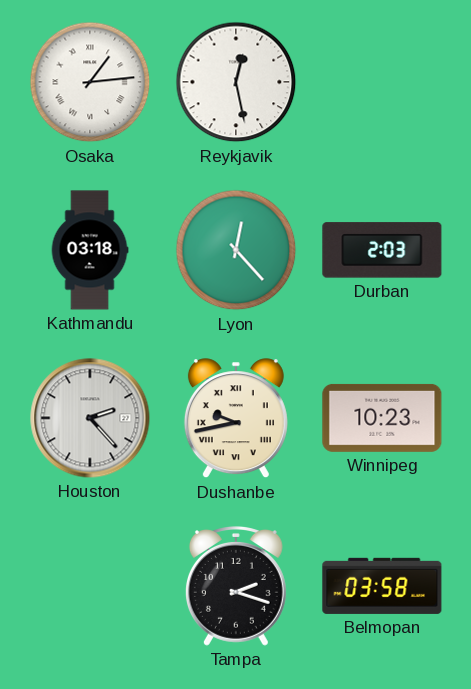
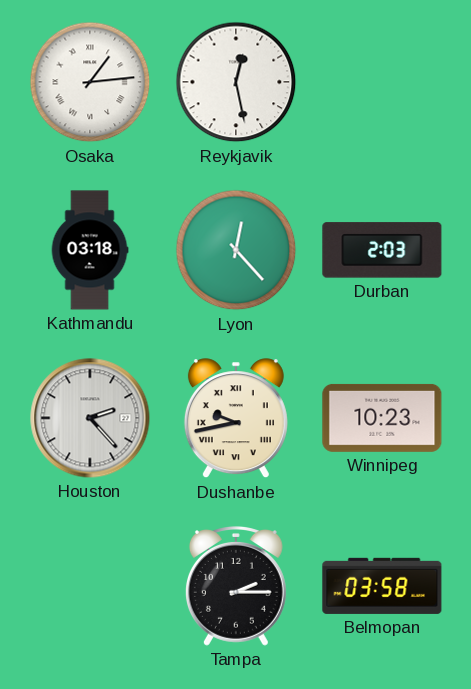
Tampa: 2:18 -> 2:15 (236, 587)
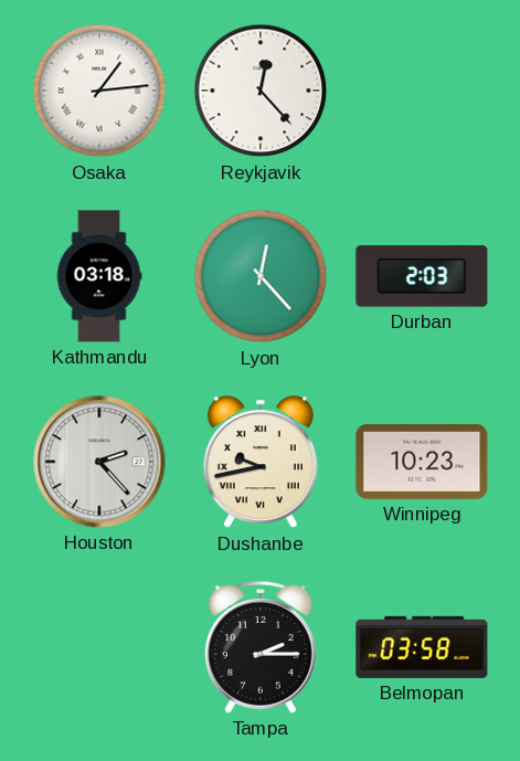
Reykjavik: 12:28 -> 12:23 (261, 91)
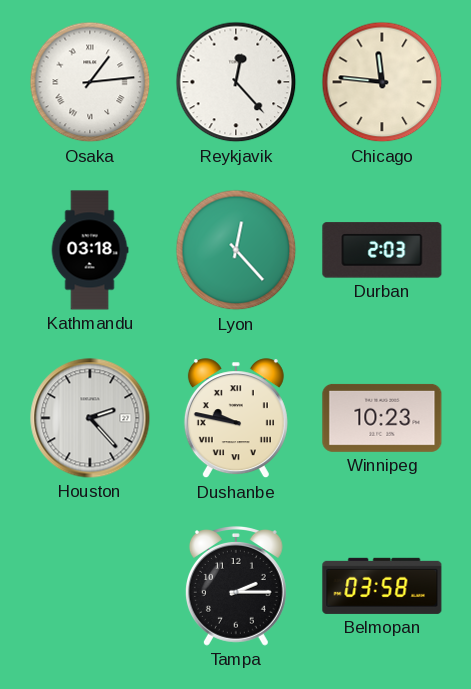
Chicago: none -> 11:46 (382, 82)
Dushanbe: 9:43 -> 9:47 (236, 419)
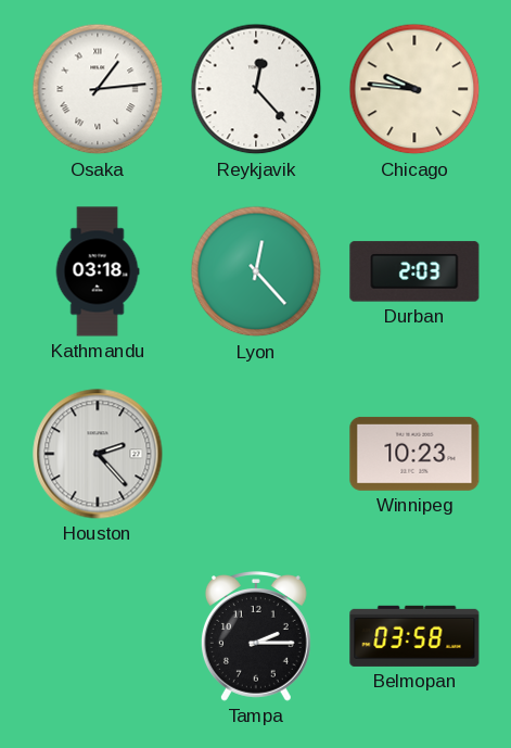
Chicago: 11:46 -> 9:46 (414, 89)
Dushanbe: 9:47 -> none (236, 419)
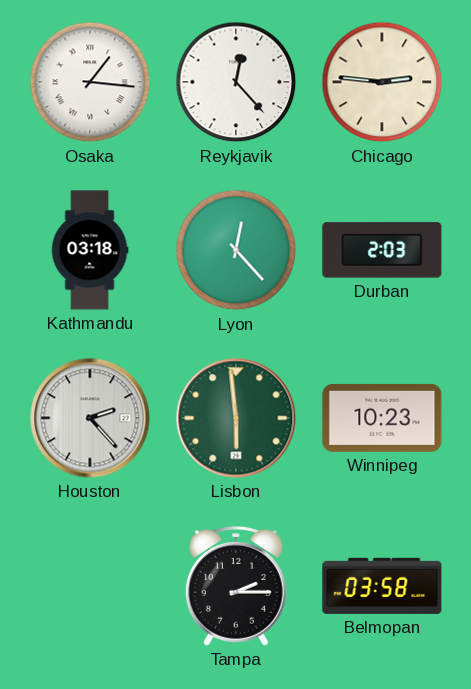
Osaka: 1:14 -> 1:16 (90, 82)
Chicago: 9:46 -> 2:46 (382, 82)
Lisbon: none -> 5:59 (236, 418)
